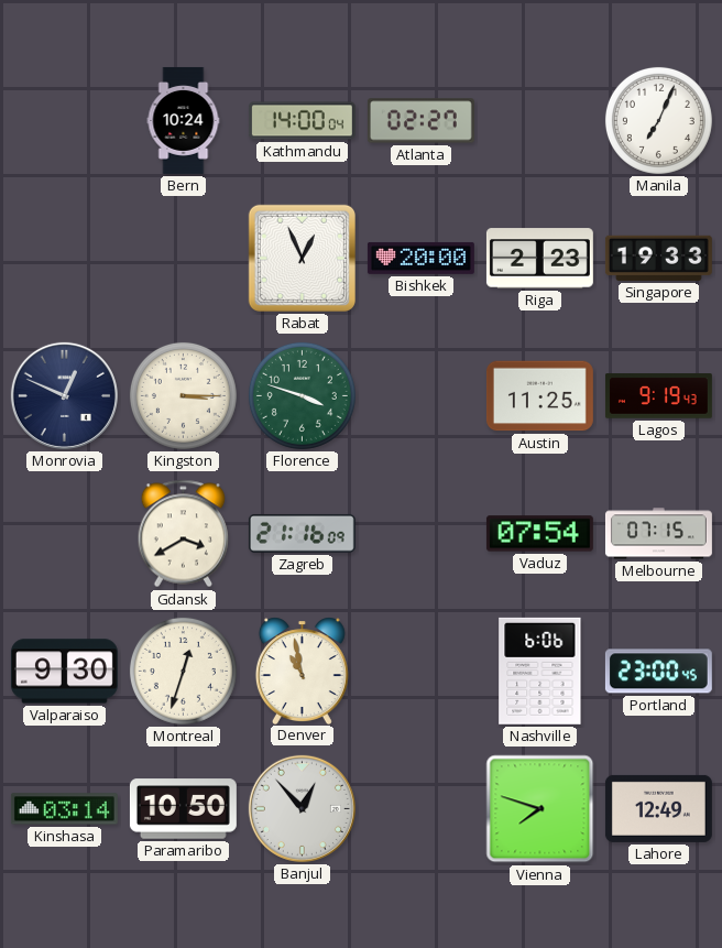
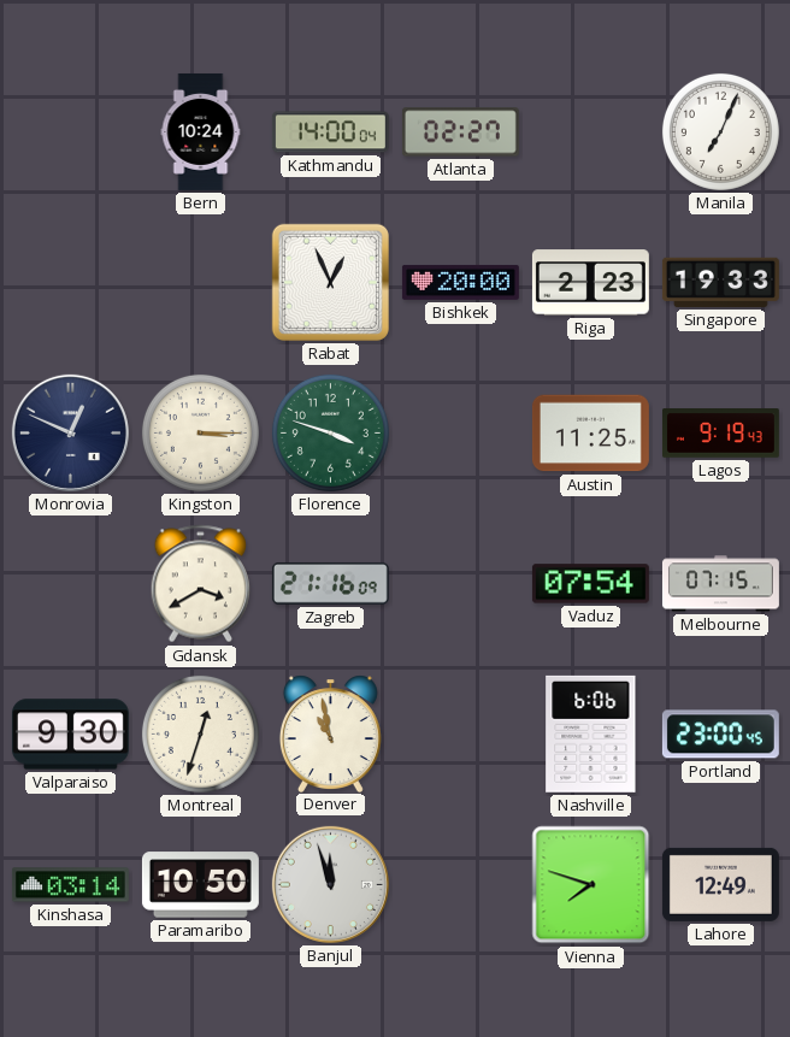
Banjul: 12:53 -> 11:57 (330, 884)
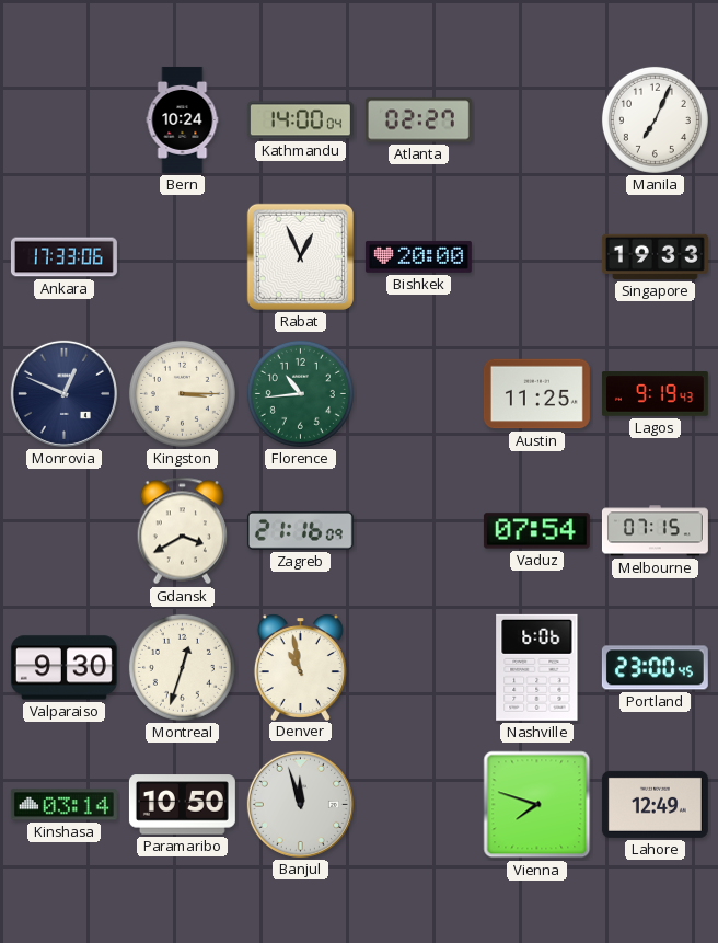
Ankara: none -> 17:33 (63, 257)
Riga: 2:23 -> none (590, 283)
Florence: 3:48 -> 10:44 (300, 393)
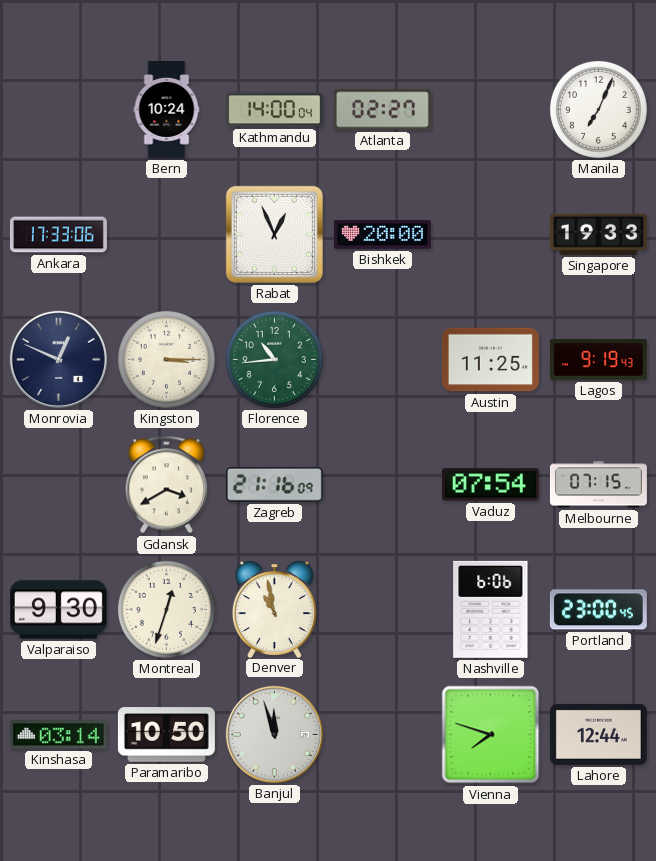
Lahore: 12:49 -> 12:44 (598, 734)
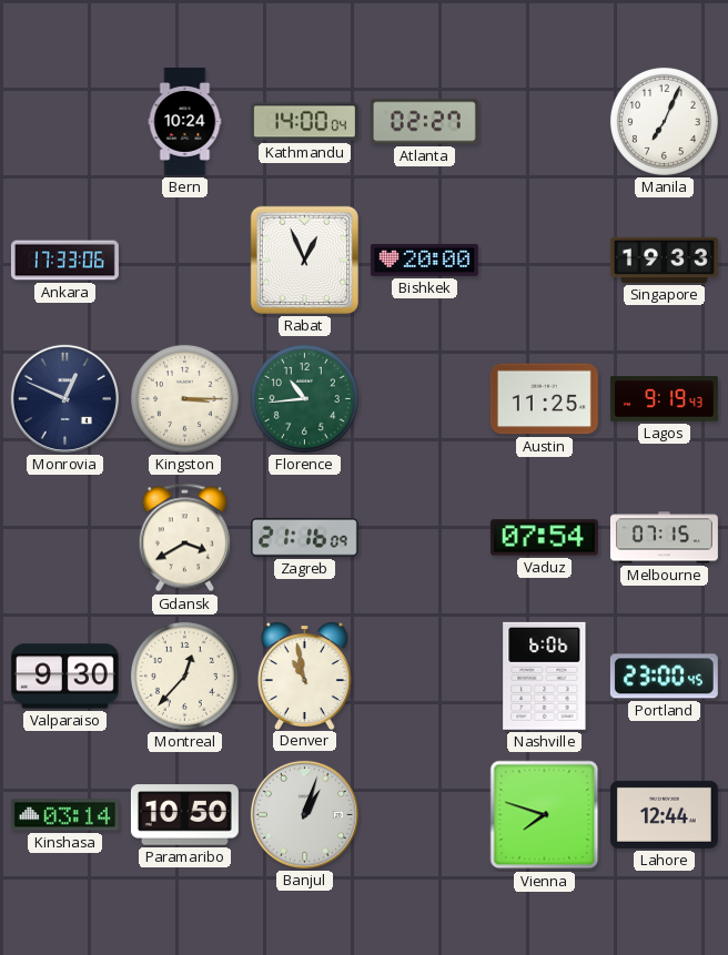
Montreal: 12:33 -> 12:37 (184, 675)
Banjul: 11:57 -> 1:03 (304, 814)
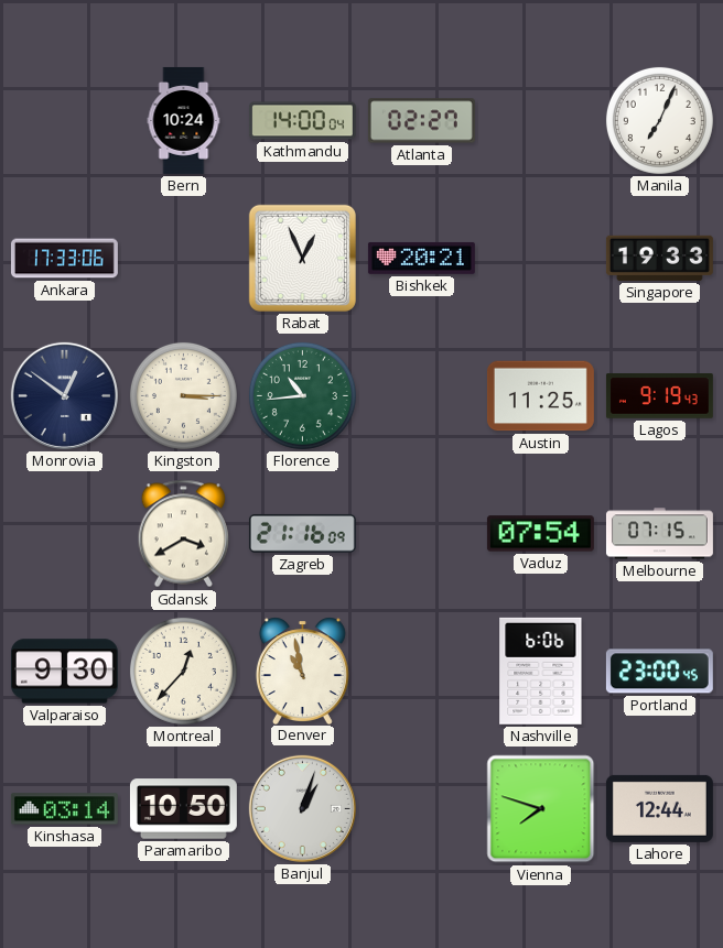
Bishkek: 20:00 -> 20:21 (421, 258)
Monrovia: 12:49 -> 12:51 (64, 395)
